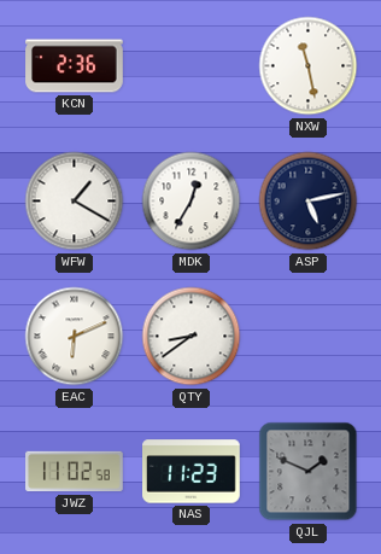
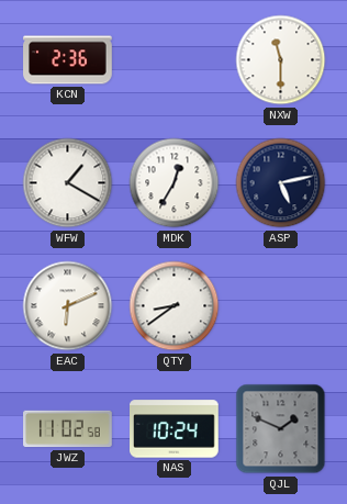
NXW: 11:28 -> 11:30 (281, 60)
NAS: 11:23 -> 10:24 (175, 429)
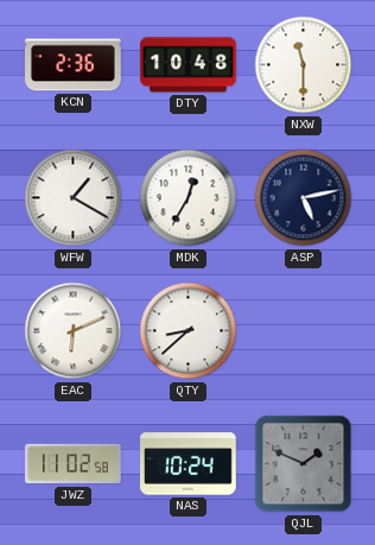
DTY: none -> 10:48 (189, 65)
QTY: 8:39 -> 8:38 (189, 331)
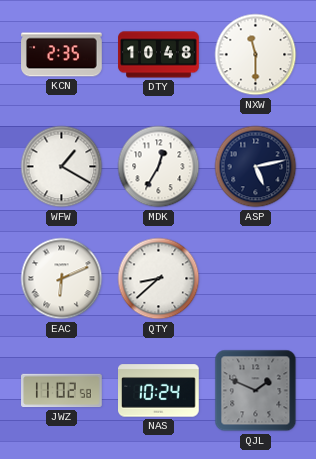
KCN: 2:36 -> 2:35 (62, 55)
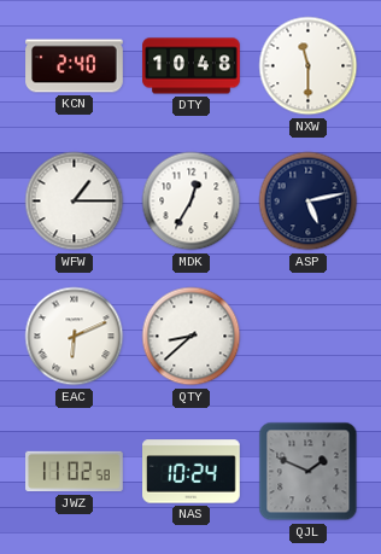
KCN: 2:35 -> 2:40 (75, 66)
WFW: 1:20 -> 1:15 (75, 202)
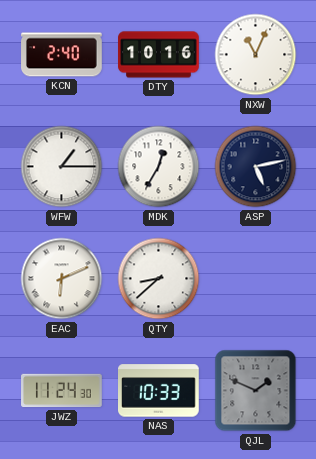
DTY: 10:48 -> 10:16 (159, 55)
NXW: 11:30 -> 11:04 (256, 55)
JWZ: 11:02 -> 11:24 (62, 391)
NAS: 10:24 -> 10:33 (159, 391)
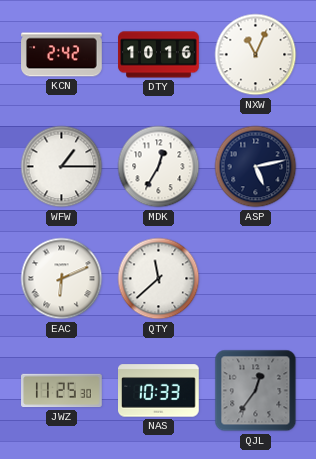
KCN: 2:40 -> 2:42 (62, 55)
QTY: 8:38 -> 11:38 (159, 279)
JWZ: 11:24 -> 11:25 (62, 391)
QJL: 1:49 -> 12:36 (256, 391)
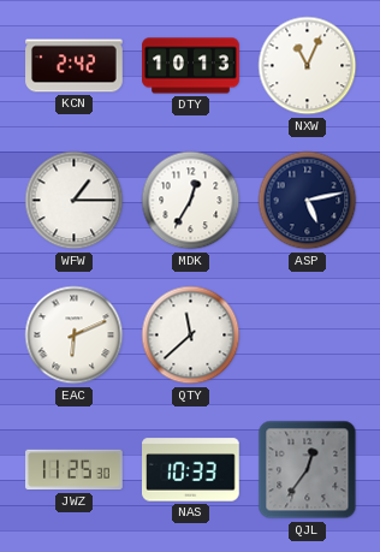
DTY: 10:16 -> 10:13 (191, 66)
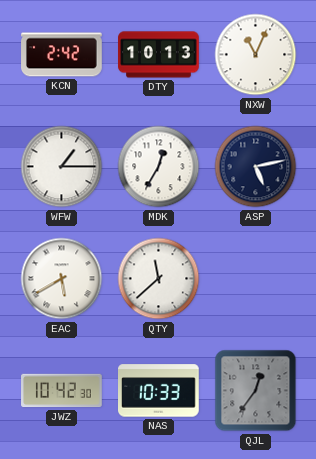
EAC: 6:11 -> 5:40 (62, 279)
JWZ: 11:25 -> 10:42 (62, 391)
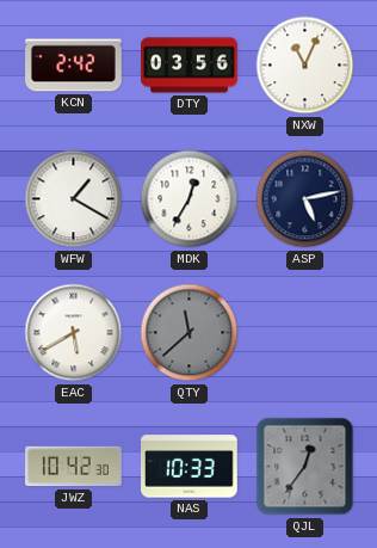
DTY: 10:13 -> 03:56 (190, 66)
WFW: 1:15 -> 1:20 (74, 199)
QTY dial: white -> grey (190, 333)
